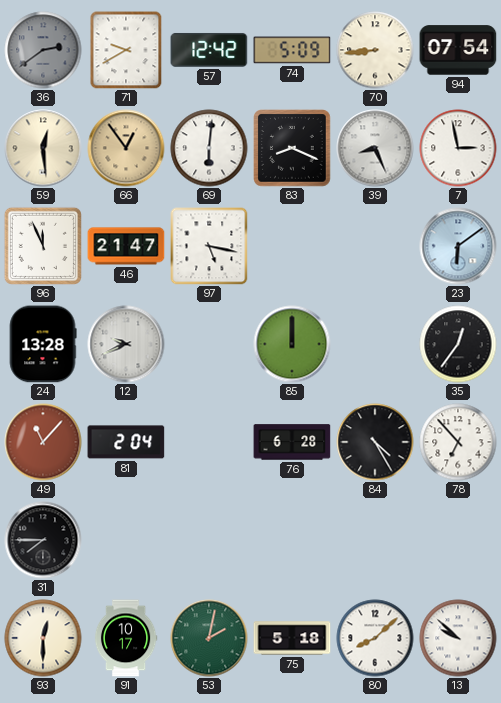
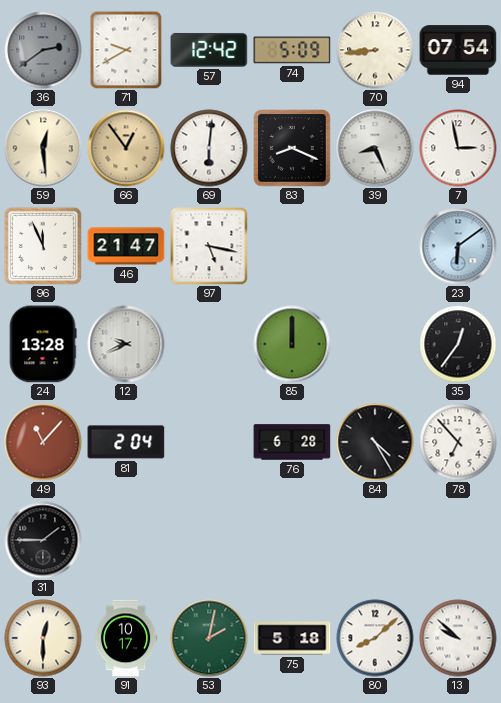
31: 7:45 -> 1:45 (43, 540)
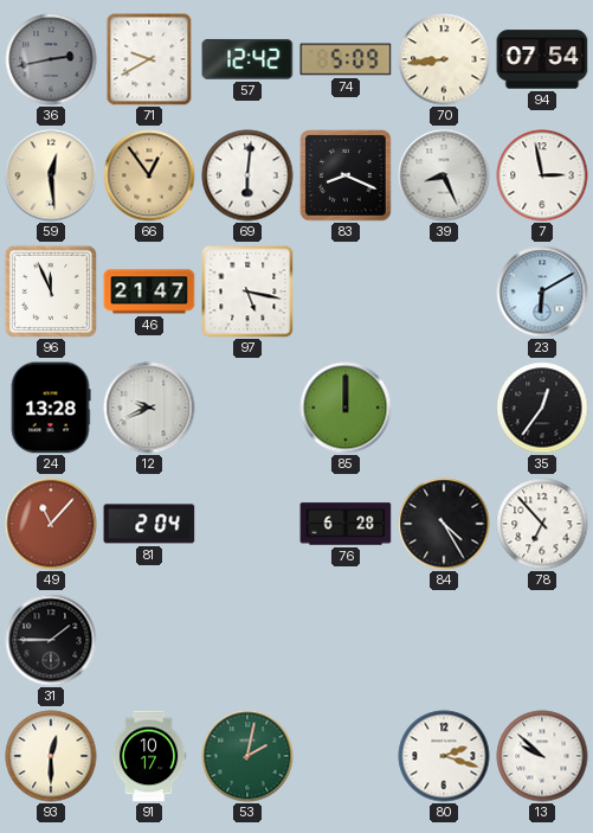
36: 2:39 -> 2:43 (51, 59)
23: 6:09 -> 6:10 (542, 291)
75: 5:18 -> none (292, 638)
80: 8:08 -> 2:18 (444, 756)
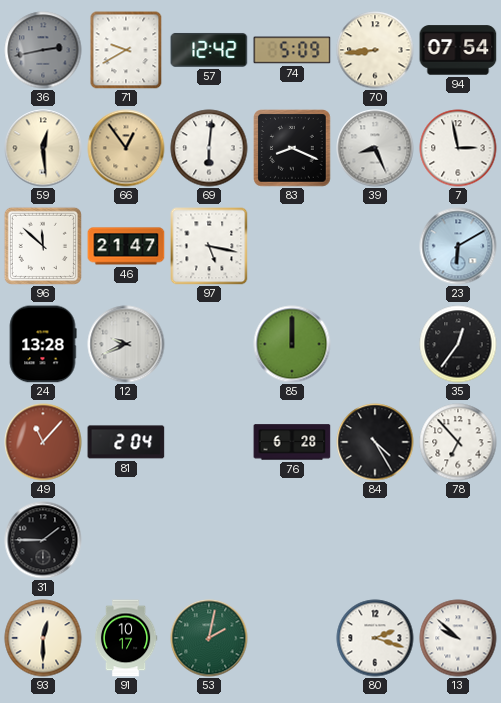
96: 11:56 -> 11:52 (43, 246)
